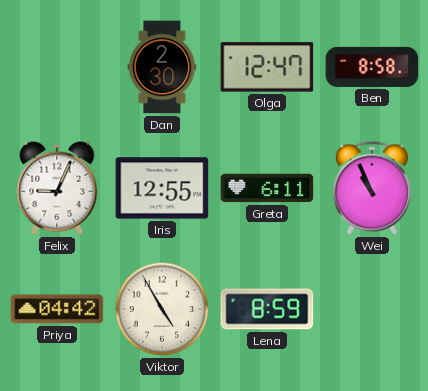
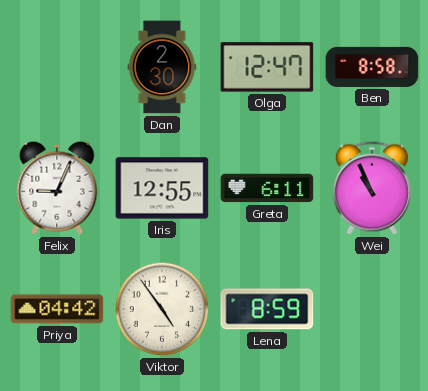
Viktor: 4:55 -> 4:54 (162, 309)
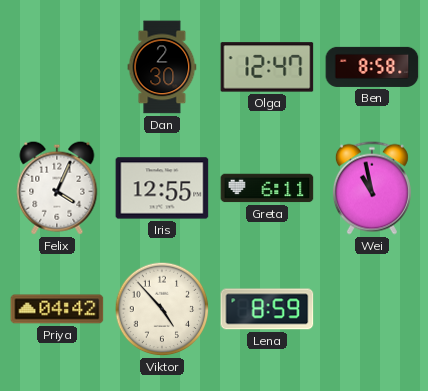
Felix: 9:04 -> 4:04 (57, 188)
Wei: 10:56 -> 10:58 (372, 188)
Viktor: 4:54 -> 4:53 (162, 309)
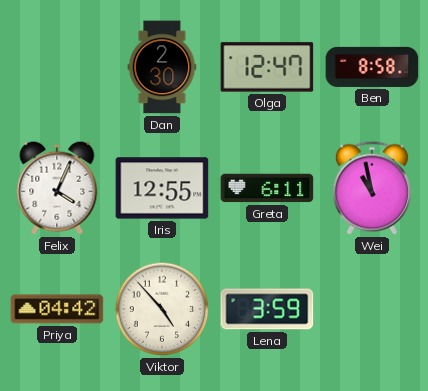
Lena: 8:59 -> 3:59 (267, 309)
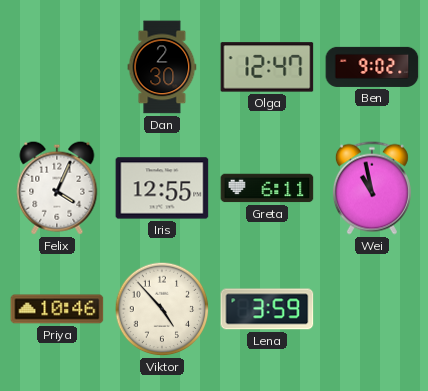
Ben: 8:58 -> 9:02 (372, 67)
Priya: 04:42 -> 10:46 (57, 309)
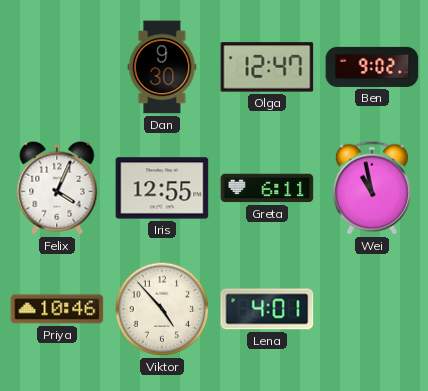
Dan: 2:30 -> 9:30 (162, 67)
Lena: 3:59 -> 4:01 (267, 309)
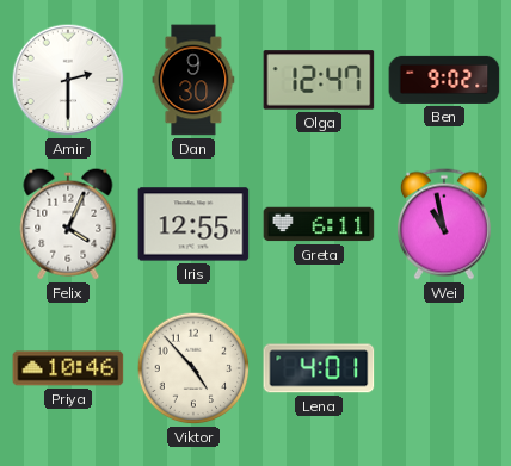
Amir: none -> 2:30 (68, 80)
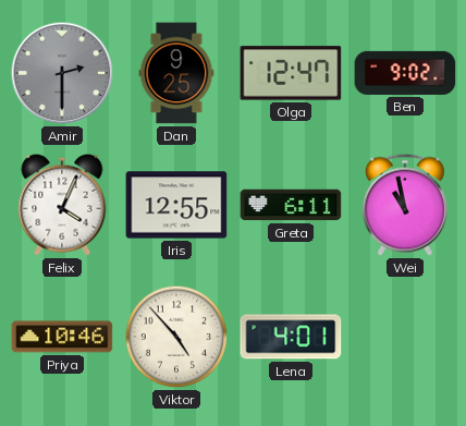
Amir dial: white -> grey (62, 73)
Dan: 9:30 -> 9:25 (176, 73)
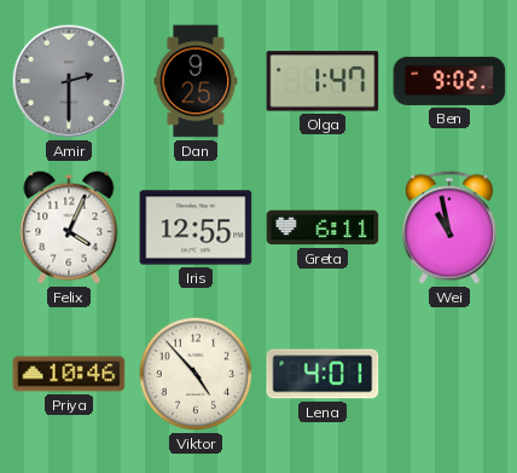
Olga: 12:47 -> 1:47 (323, 81)
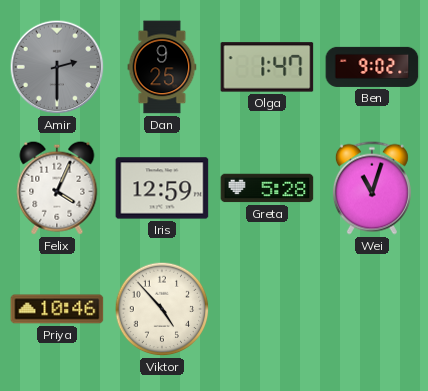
Iris: 12:55 -> 12:59 (162, 188)
Greta: 6:11 -> 5:28 (267, 188)
Wei: 10:58 -> 11:03 (372, 188)
Lena: 4:01 -> none (323, 374)
